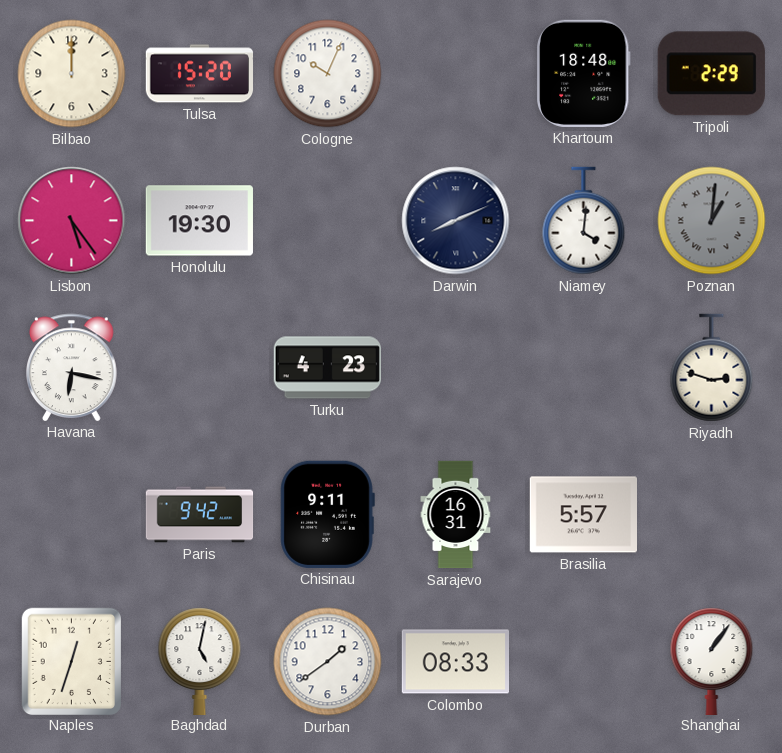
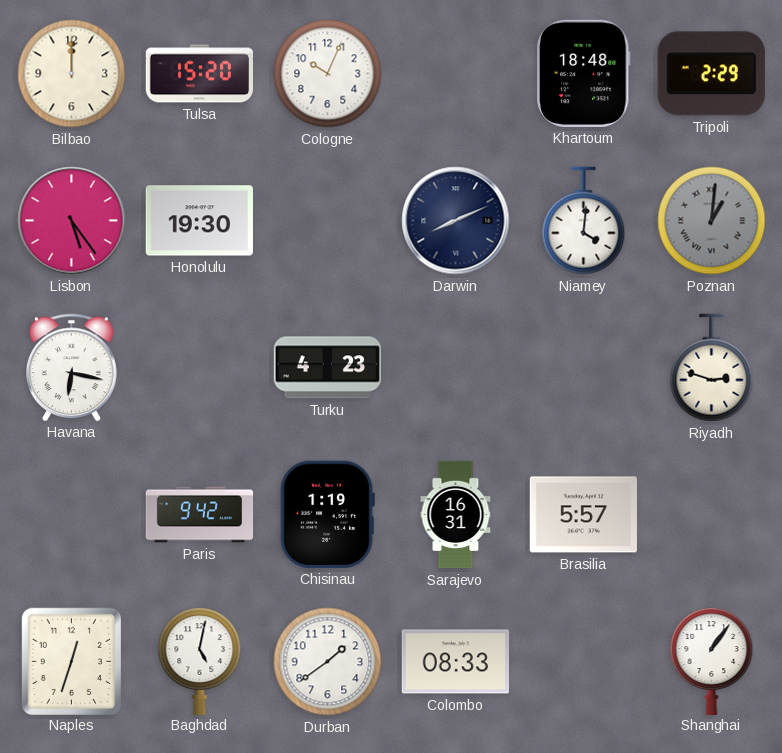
Chisinau: 9:11 -> 1:19 (327, 514)
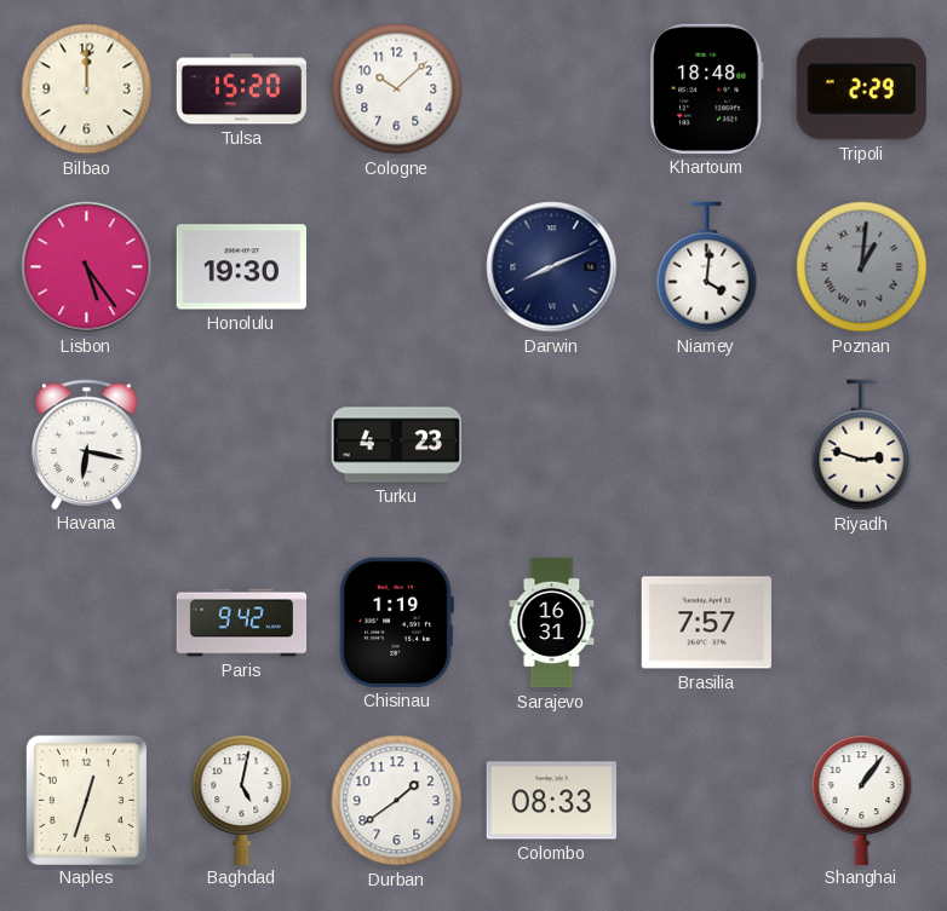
Cologne: 10:04 -> 10:08 (397, 90)
Brasilia: 5:57 -> 7:57 (706, 623)
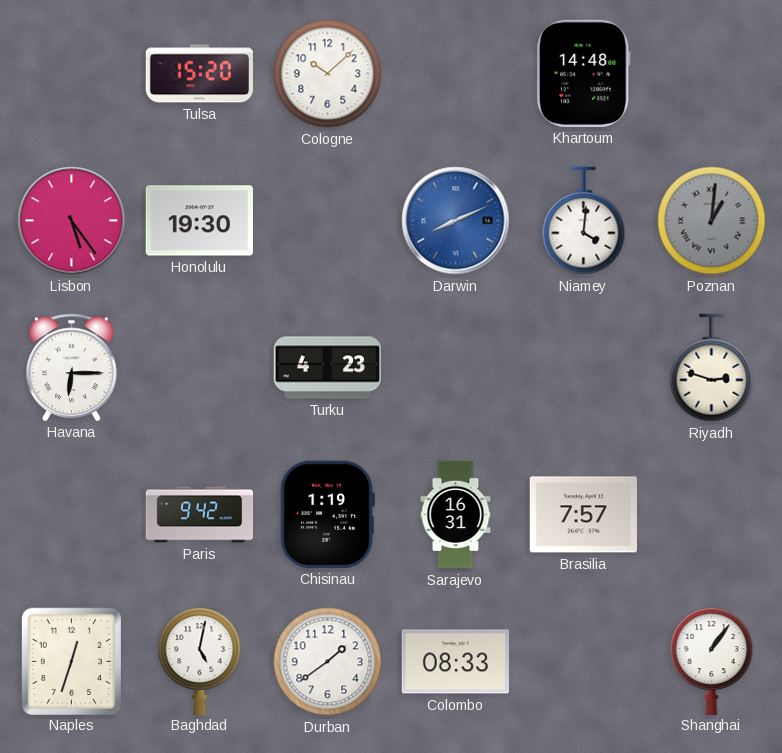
Bilbao: 12:00 -> none (87, 90)
Khartoum: 18:48 -> 14:48 (583, 73)
Tripoli: 2:29 -> none (861, 90)
Darwin dial: navy -> blue (456, 221)
Havana: 6:17 -> 6:15 (72, 367)
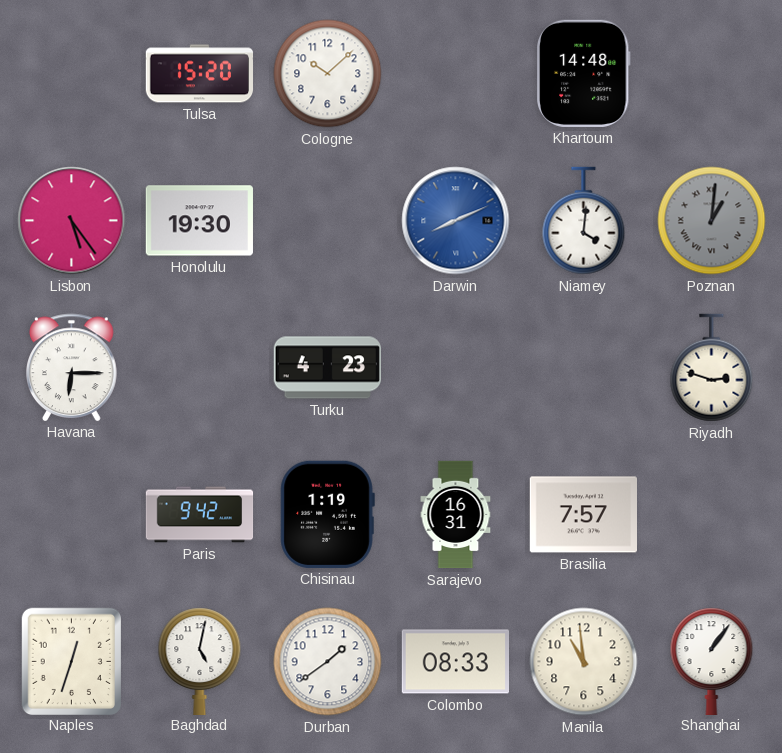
Manila: none -> 10:59 (584, 662)
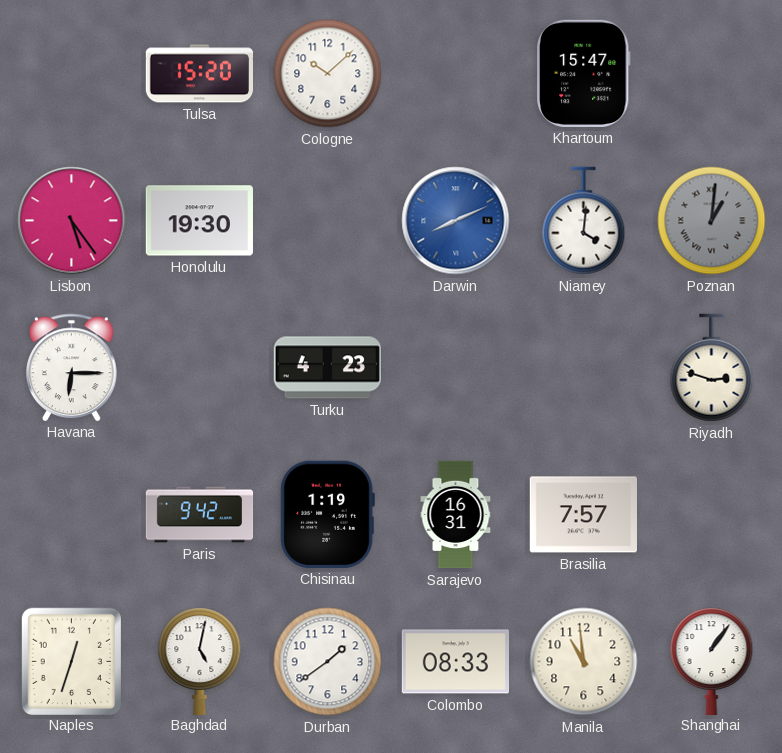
Khartoum: 14:48 -> 15:47 (583, 73)
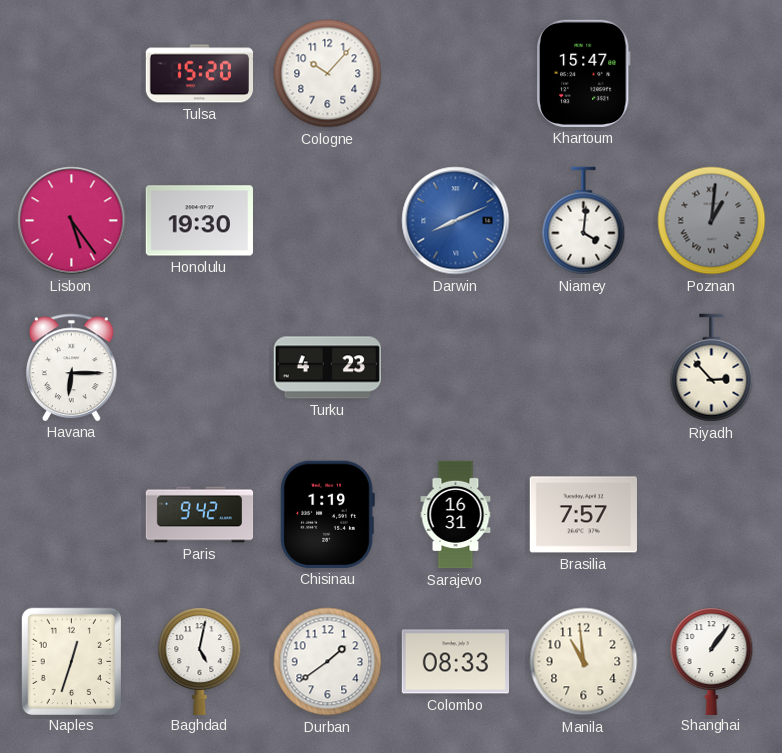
Cologne: 10:08 -> 10:07 (328, 74)
Riyadh: 2:48 -> 2:53 (712, 368)
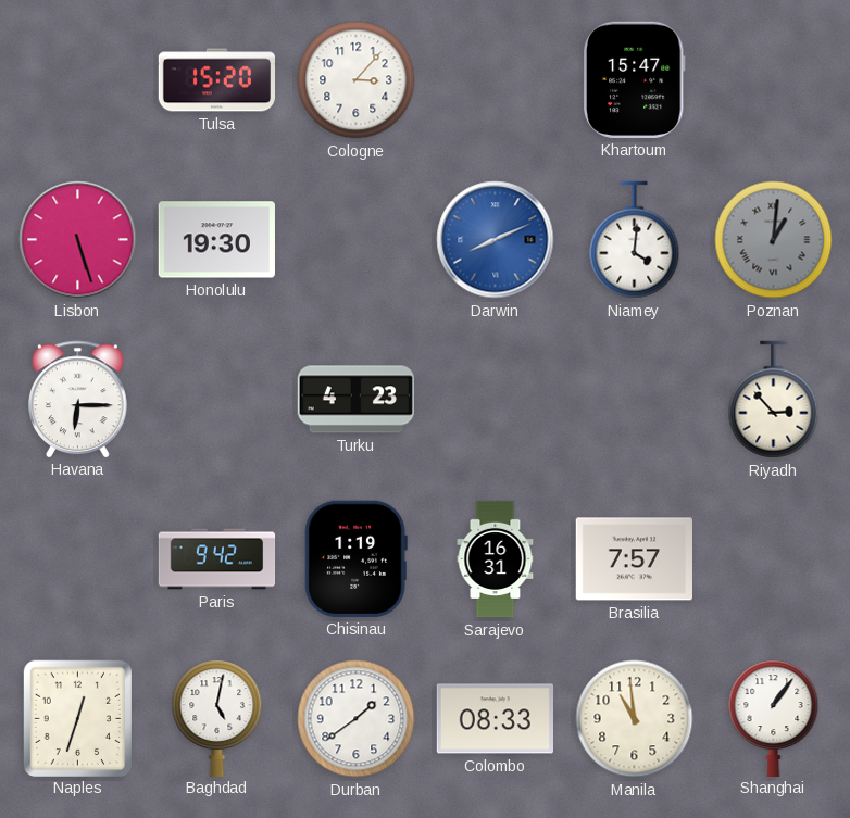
Cologne: 10:07 -> 3:07 (357, 80)
Lisbon: 5:24 -> 5:27 (78, 240)
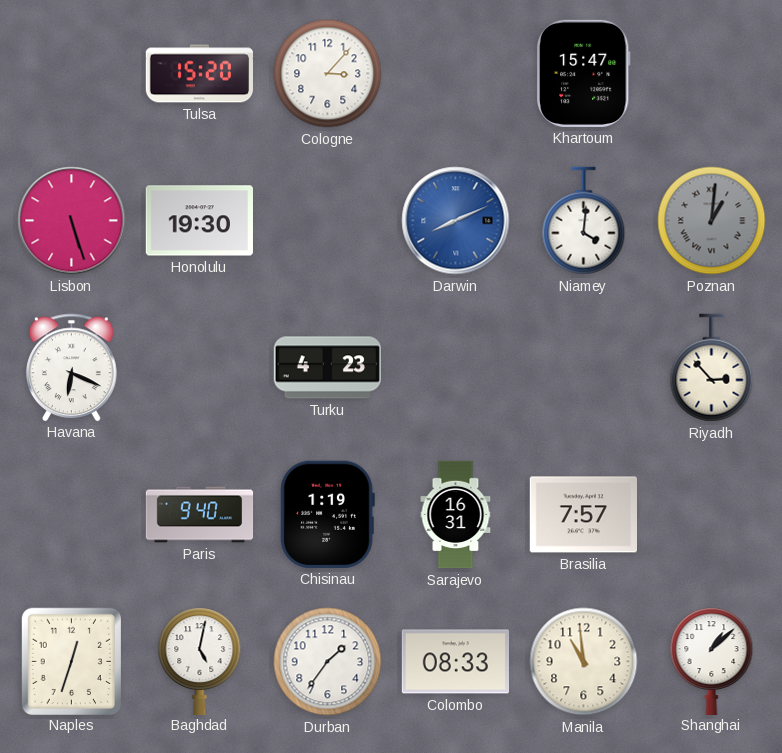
Havana: 6:15 -> 6:19 (72, 367)
Paris: 9:42 -> 9:40 (200, 515)
Durban: 1:39 -> 1:36 (328, 662)
Shanghai: 1:06 -> 1:08 (712, 661)
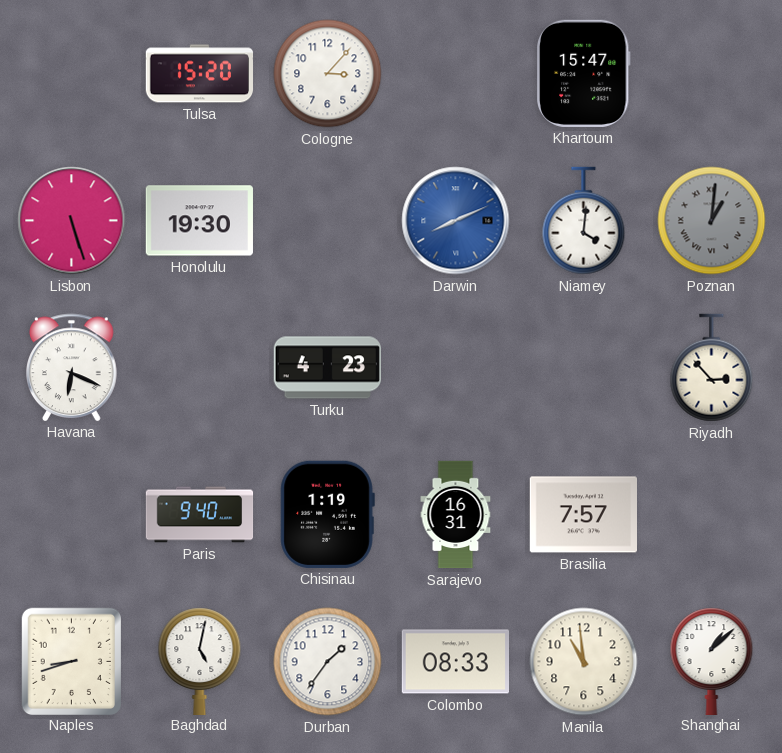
Naples: 12:33 -> 8:42 (71, 661)
